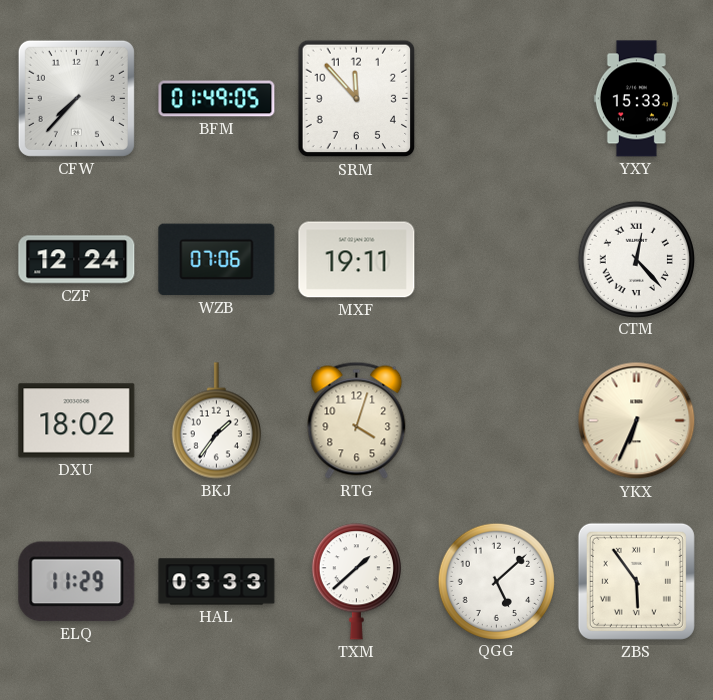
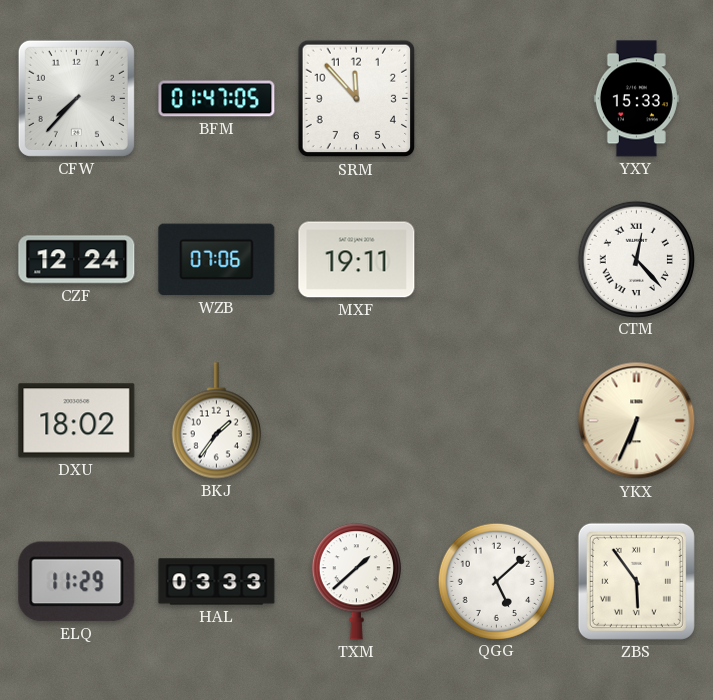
BFM: 01:49 -> 01:47 (217, 99)
RTG: 4:03 -> none (357, 420)
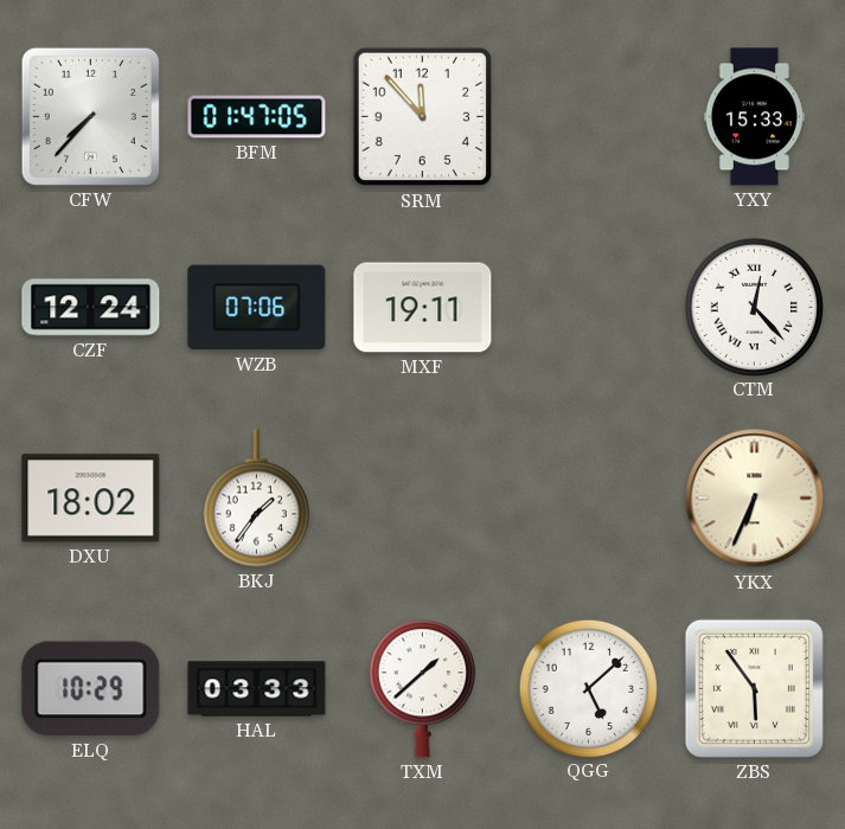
ELQ: 11:29 -> 10:29 (91, 689)
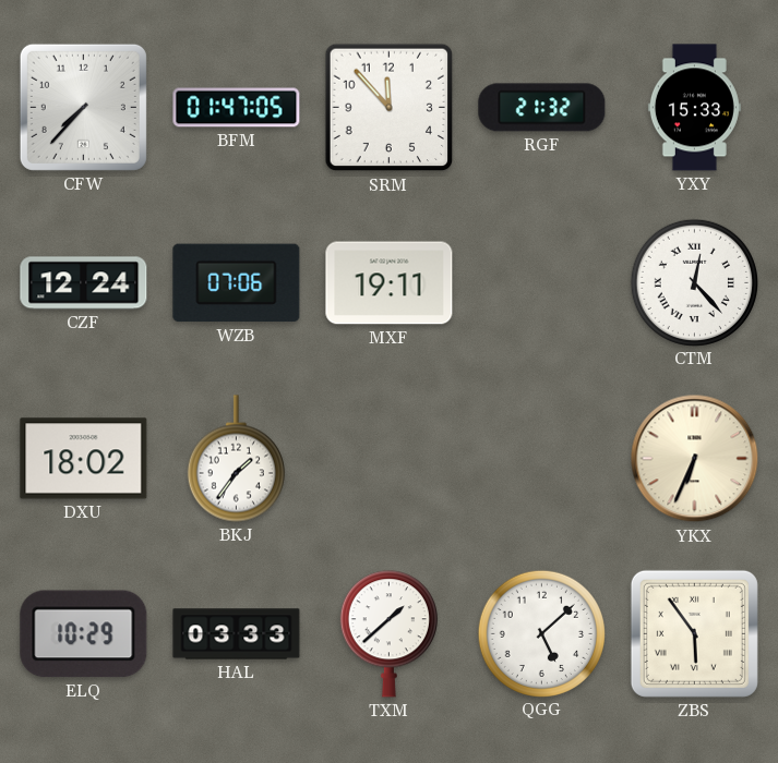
RGF: none -> 21:32 (542, 108)
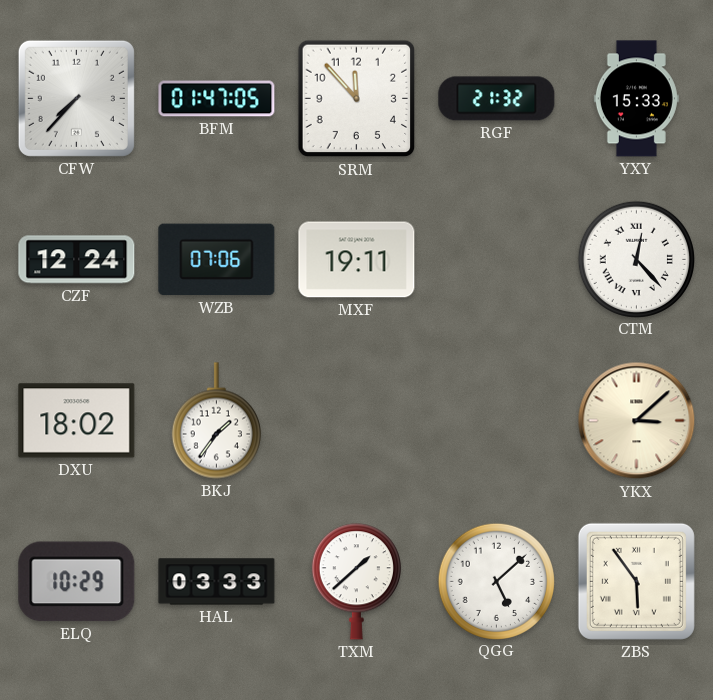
YKX: 6:34 -> 3:08 (637, 421)
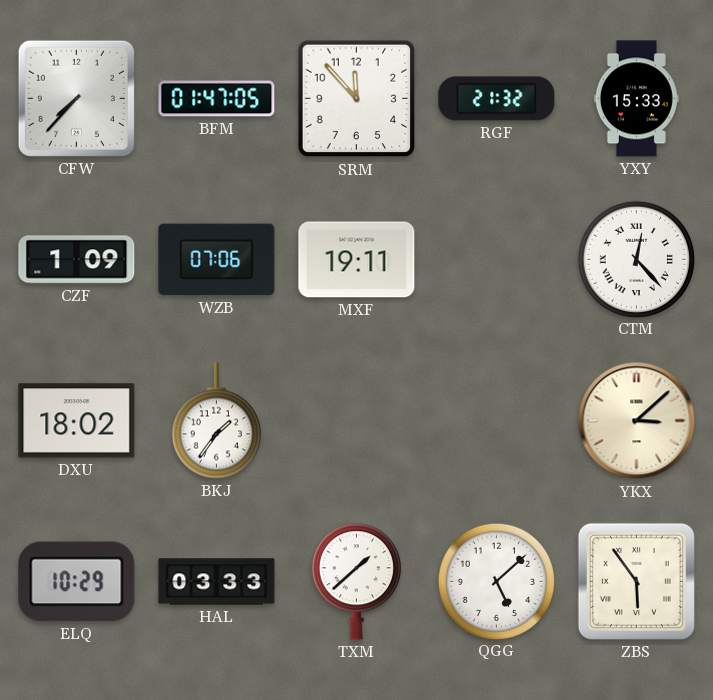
CZF: 12:24 -> 1:09 (77, 260)
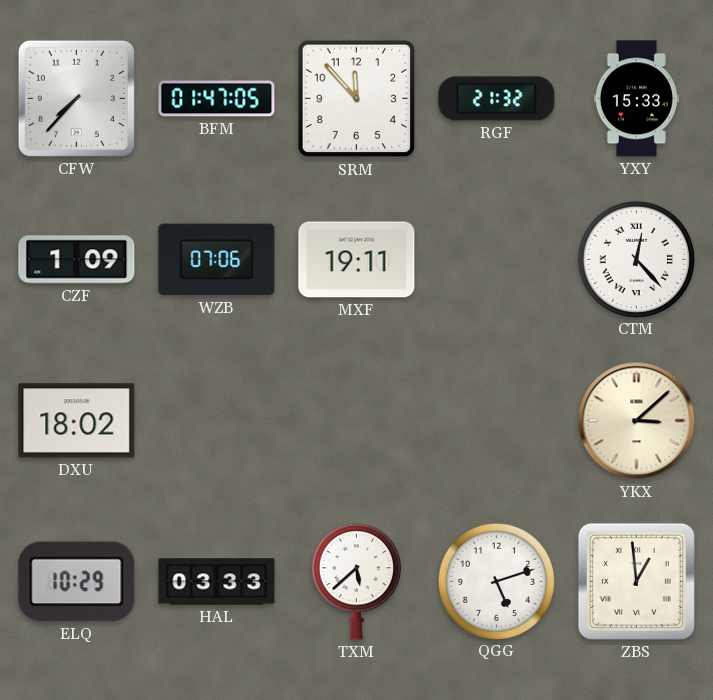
BKJ: 1:36 -> none (216, 421)
TXM: 1:38 -> 5:38 (356, 582)
QGG: 5:08 -> 5:12 (496, 581)
ZBS: 5:54 -> 12:59 (636, 581)
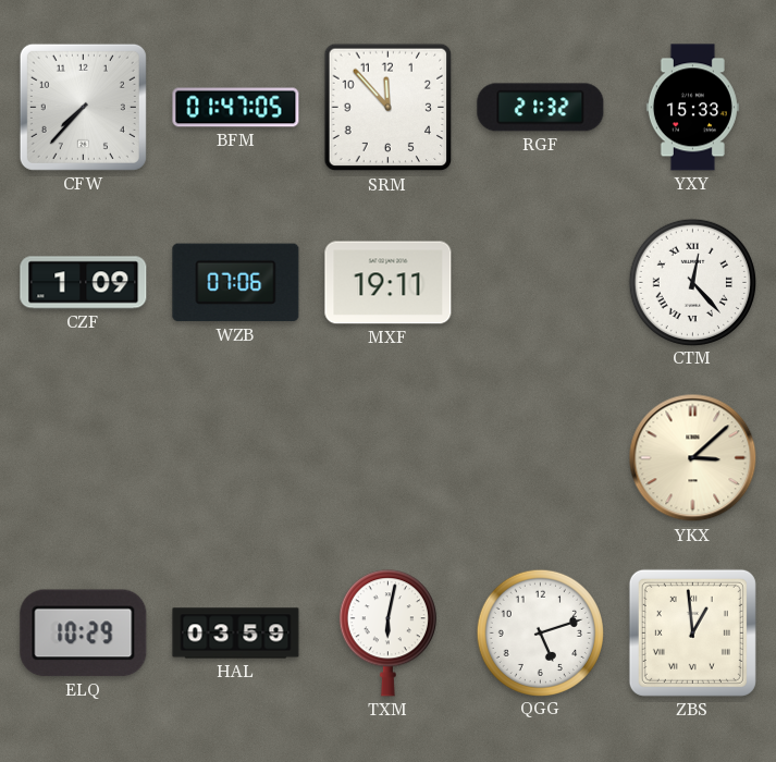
DXU: 18:02 -> none (77, 421)
HAL: 03:33 -> 03:59 (236, 634)
TXM: 5:38 -> 6:02 (387, 634)
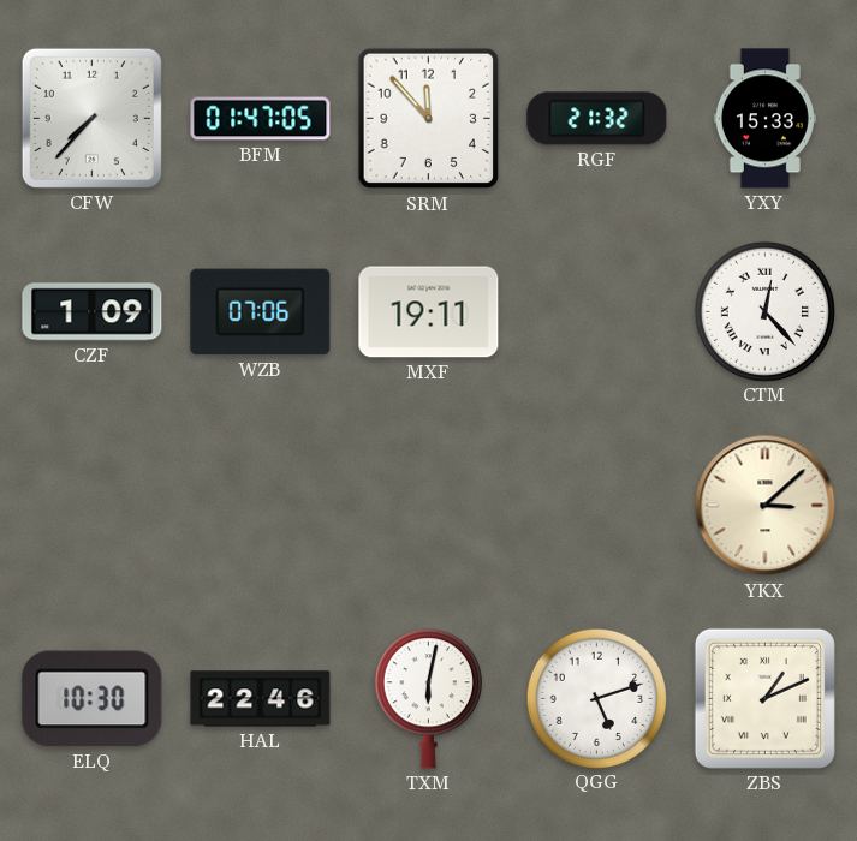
ELQ: 10:29 -> 10:30 (93, 699)
HAL: 03:59 -> 22:46 (261, 699)
ZBS: 12:59 -> 1:11 (764, 698)
